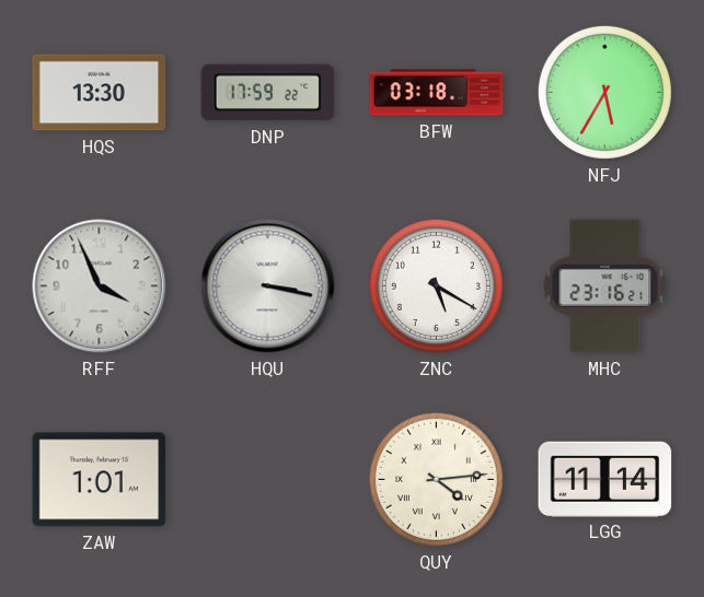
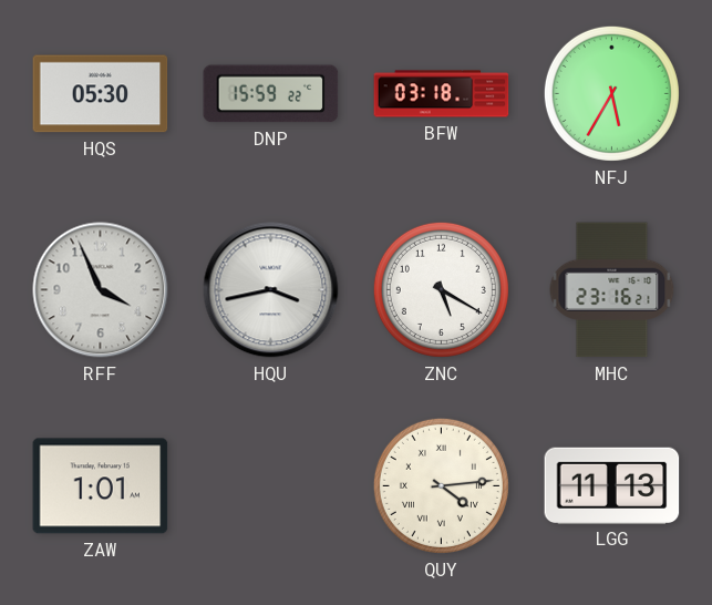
HQS: 13:30 -> 05:30 (101, 94)
DNP: 17:59 -> 15:59 (271, 94)
HQU: 3:17 -> 3:43 (271, 290)
LGG: 11:14 -> 11:13 (612, 485)
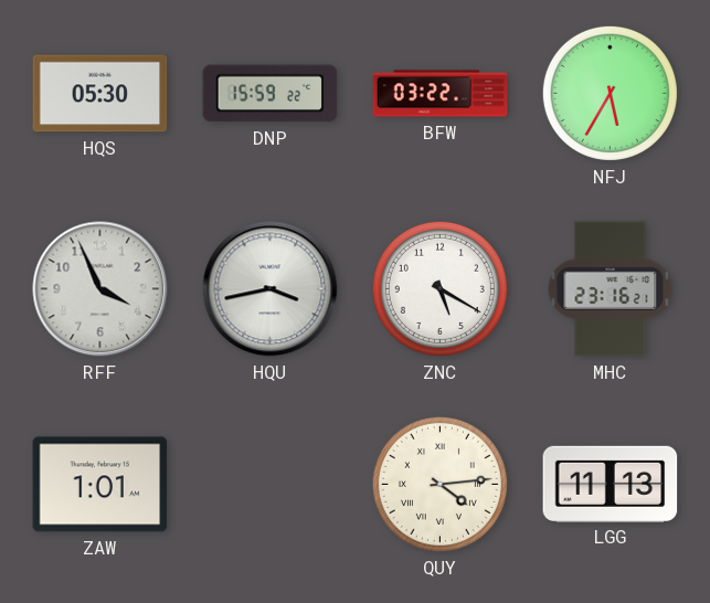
BFW: 03:18 -> 03:22 (441, 94)
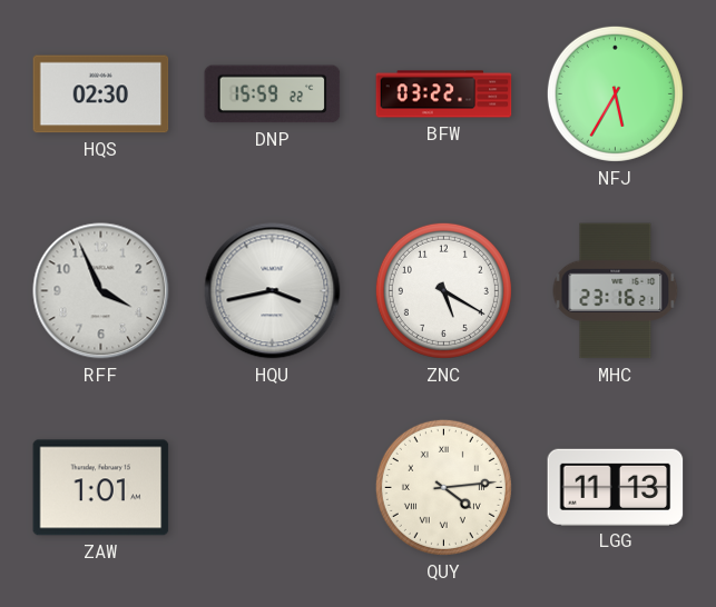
HQS: 05:30 -> 02:30 (101, 94)
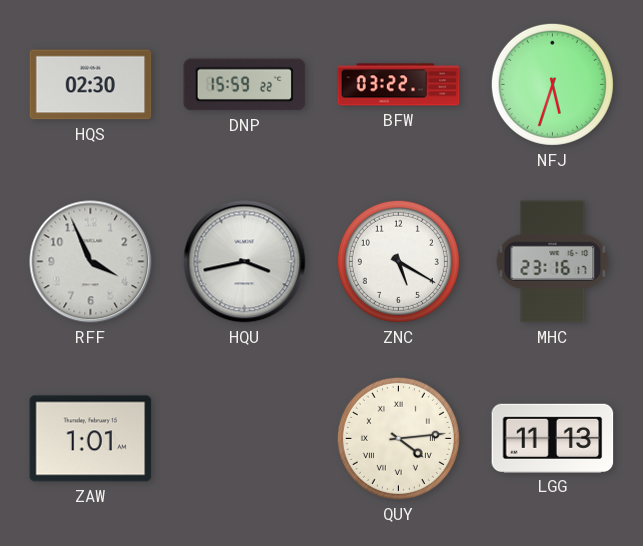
NFJ: 5:35 -> 5:33 (552, 84)
MHC: 23:16:21 -> 23:16:17 (553, 262)
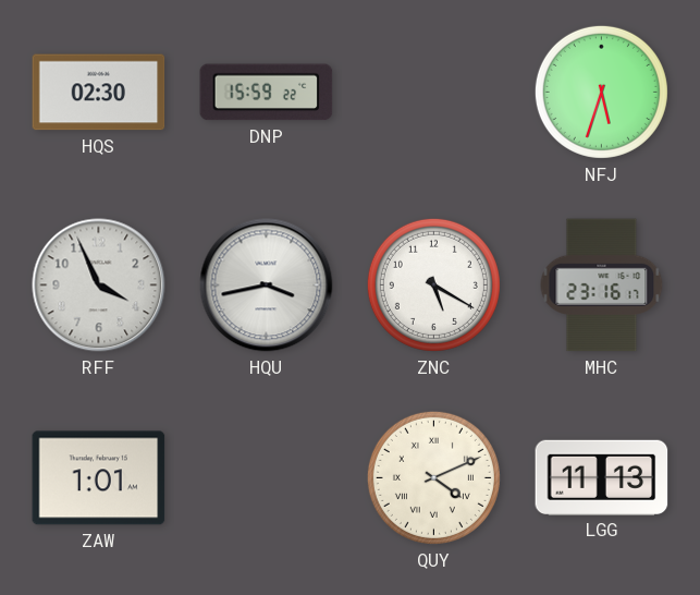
BFW: 03:22 -> none (399, 85)
QUY: 4:14 -> 4:11 (433, 477)
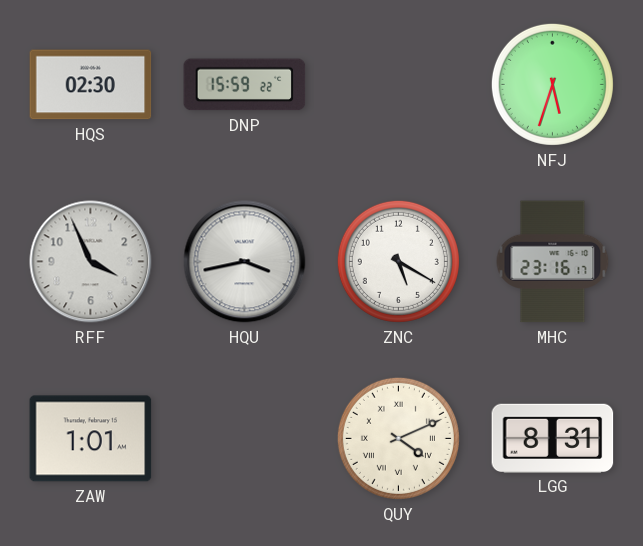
LGG: 11:13 -> 8:31 (553, 438)
